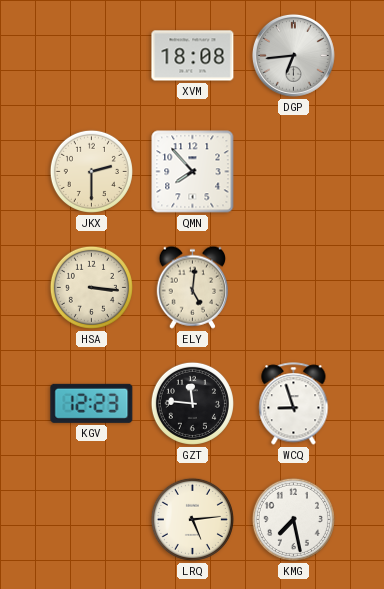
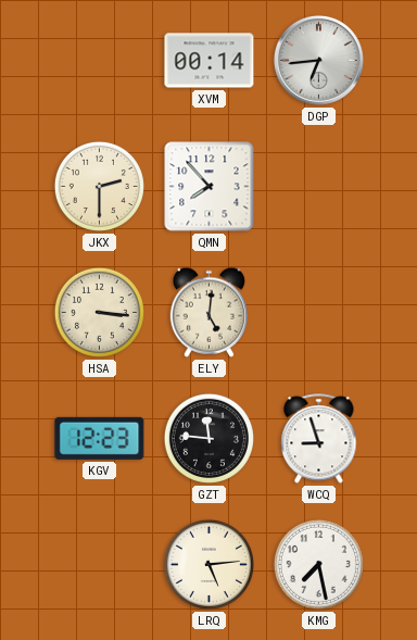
XVM: 18:08 -> 00:14 (210, 61)
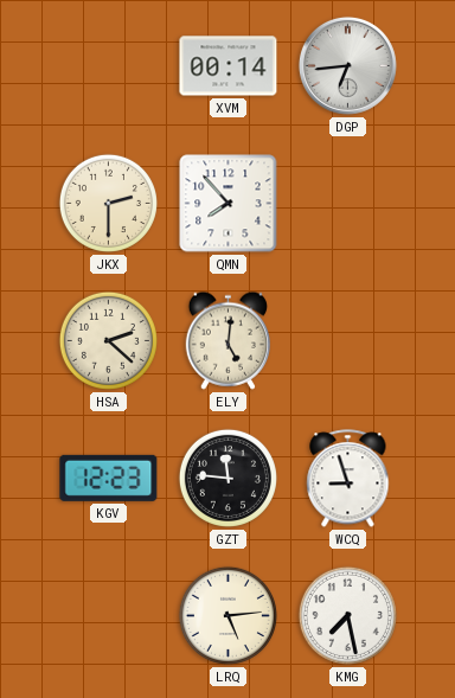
HSA: 3:16 -> 2:22 (108, 340)
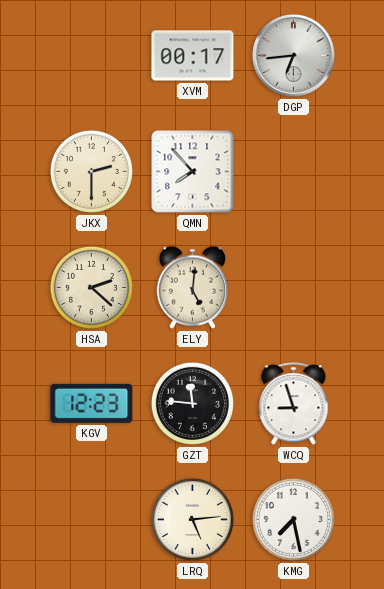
XVM: 00:14 -> 00:17 (193, 56)
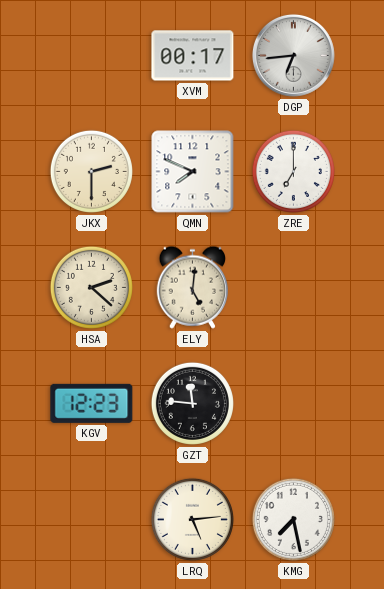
QMN: 7:53 -> 7:49 (193, 172)
ZRE: none -> 7:00 (293, 171)
WCQ: 8:57 -> none (294, 404)
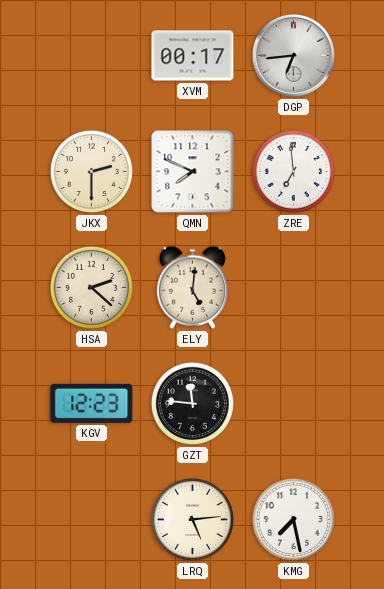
ZRE: 7:00 -> 6:59 (293, 171)
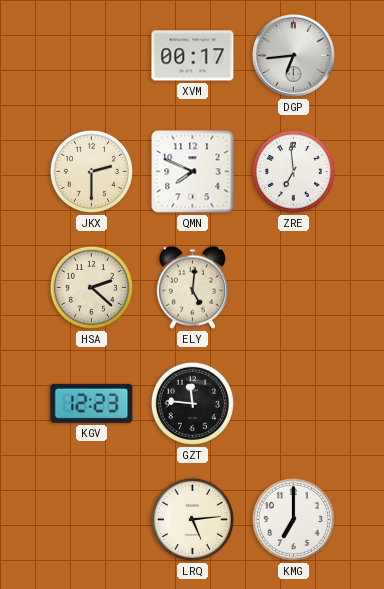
KMG: 7:28 -> 7:00 (293, 519)
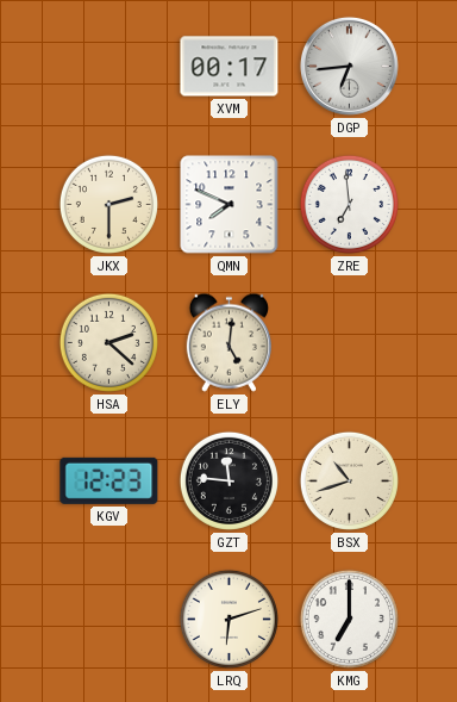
BSX: none -> 10:42 (349, 480)
LRQ: 5:14 -> 6:12 (228, 619)
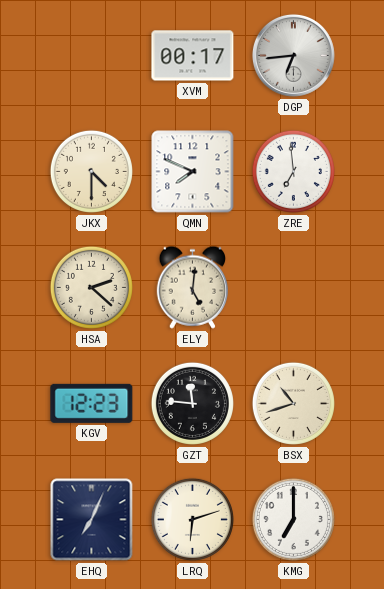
JKX: 2:30 -> 4:30 (91, 171)
EHQ: none -> 7:04 (92, 520)
